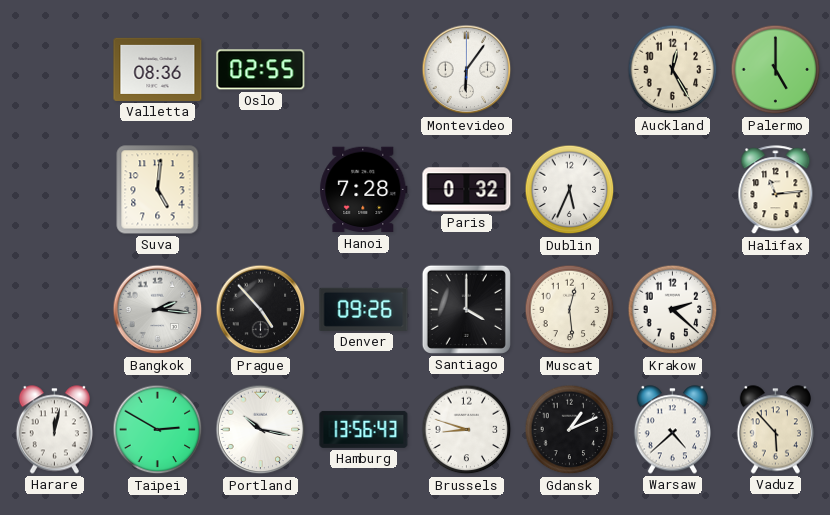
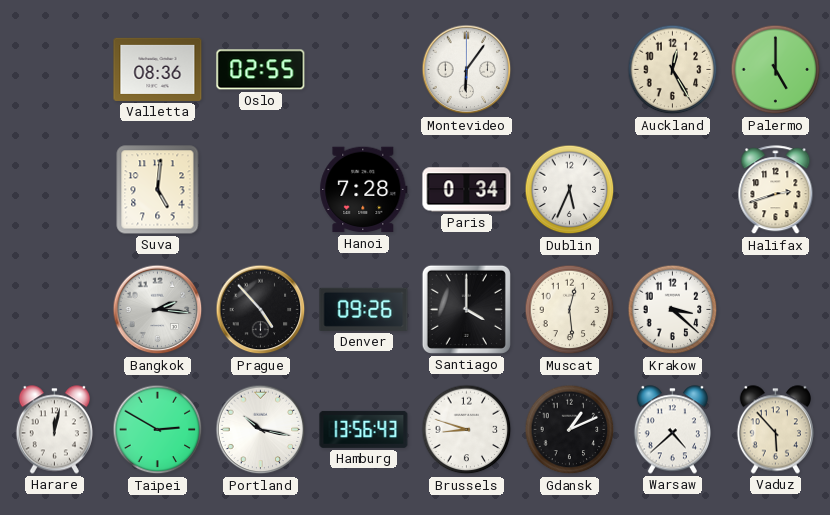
Paris: 0:32 -> 0:34 (467, 190)
Halifax: 11:14 -> 2:42 (776, 190)
Krakow: 2:22 -> 3:22 (673, 310)
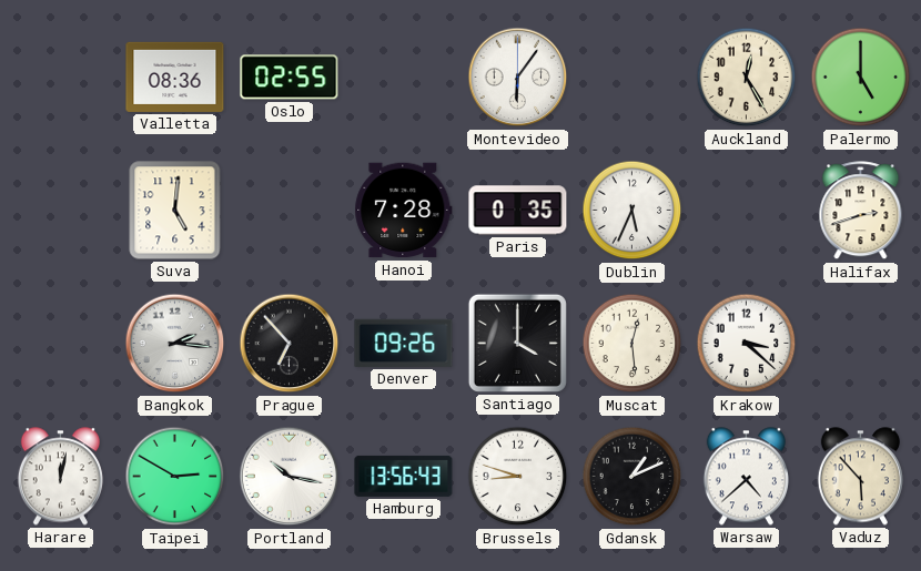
Paris: 0:34 -> 0:35 (518, 211)
Prague: 4:53 -> 6:53 (290, 344)
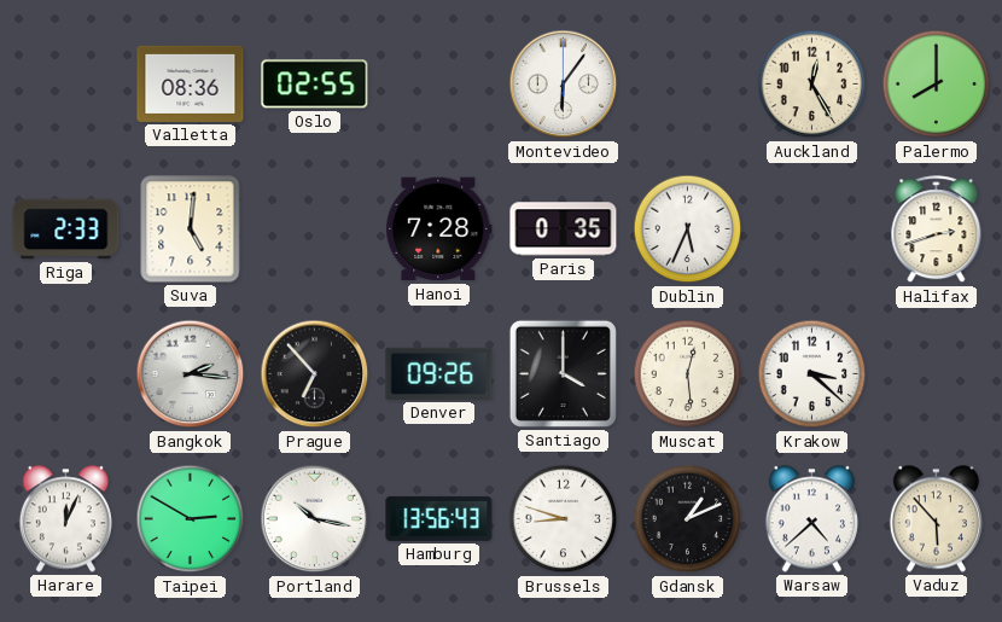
Palermo: 5:00 -> 8:00 (937, 85)
Riga: none -> 2:33 (66, 229)
Harare: 12:02 -> 12:04 (65, 519)
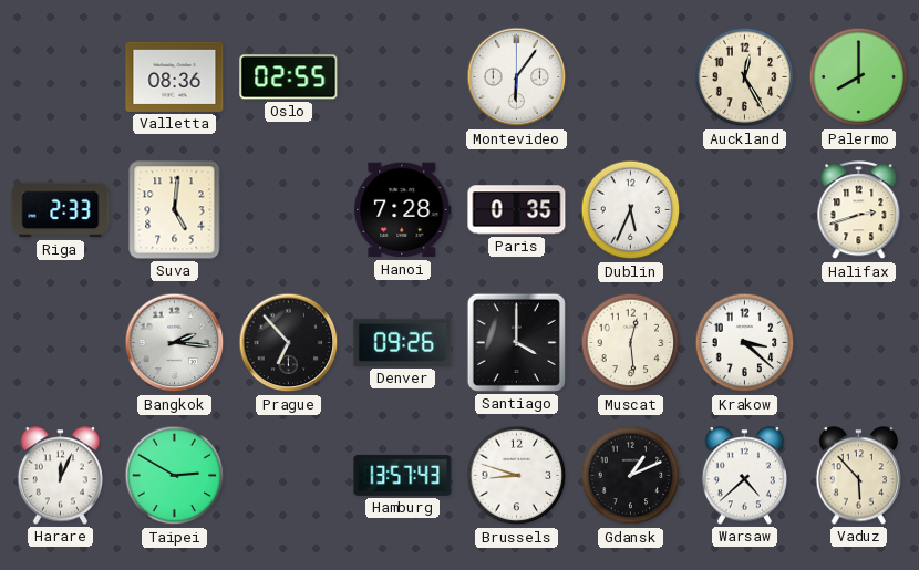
Portland: 10:17 -> none (315, 519)
Hamburg: 13:56 -> 13:57 (403, 475)
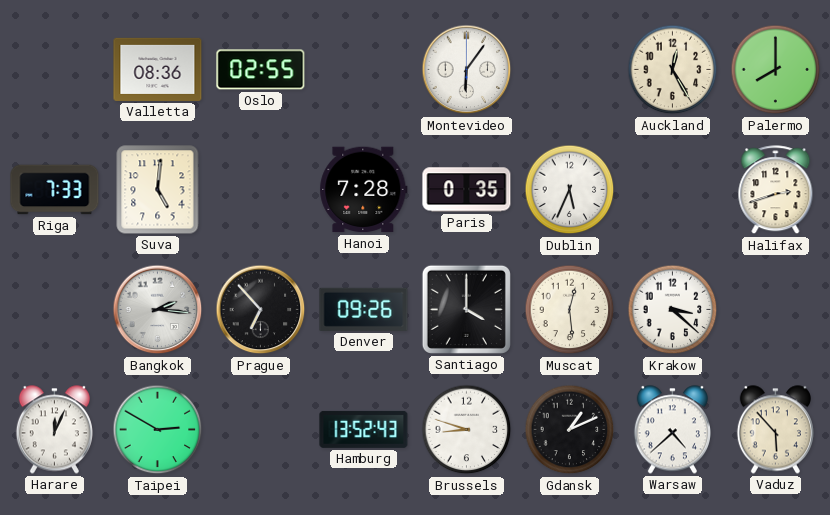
Riga: 2:33 -> 7:33 (55, 190)
Hamburg: 13:57 -> 13:52 (364, 429)
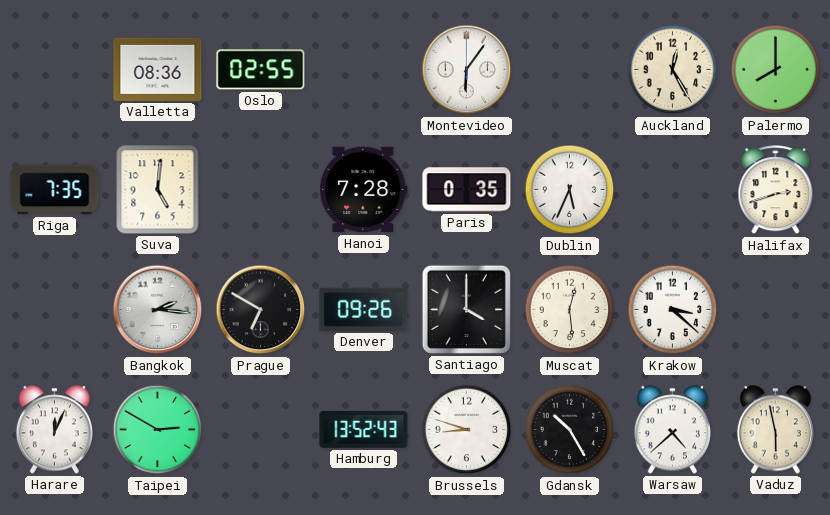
Riga: 7:33 -> 7:35 (55, 190)
Prague: 6:53 -> 6:50 (261, 310)
Gdansk: 1:11 -> 10:25 (570, 430)
Vaduz: 5:53 -> 5:58 (775, 430)
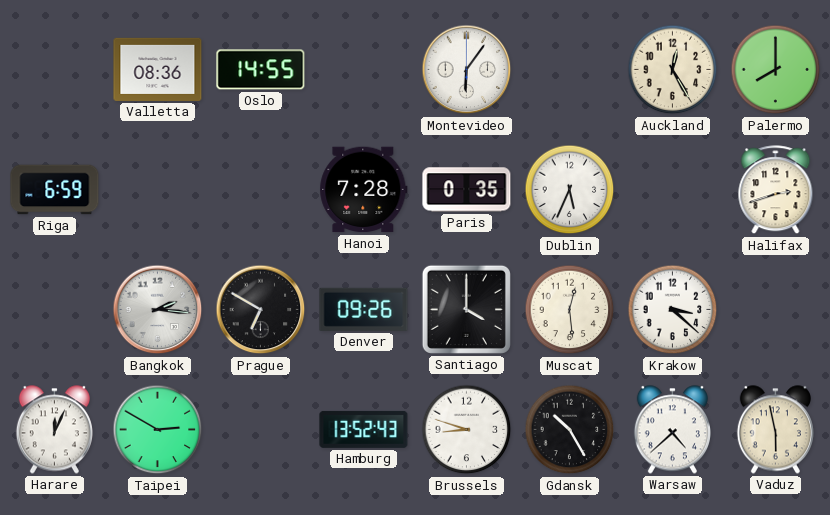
Oslo: 02:55 -> 14:55 (261, 70)
Riga: 7:35 -> 6:59 (55, 190)
Suva: 5:01 -> none (158, 190)
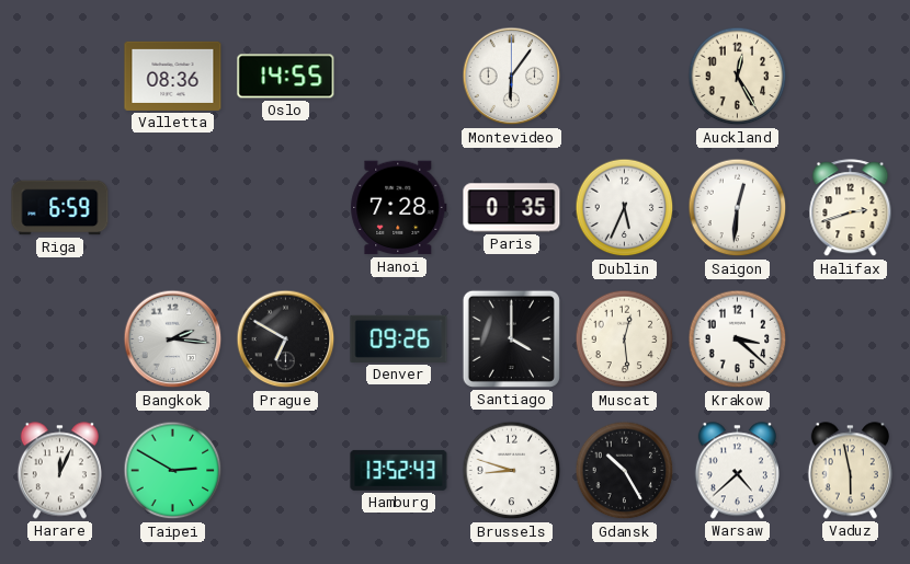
Palermo: 8:00 -> none (776, 70)
Saigon: none -> 12:31 (738, 208)
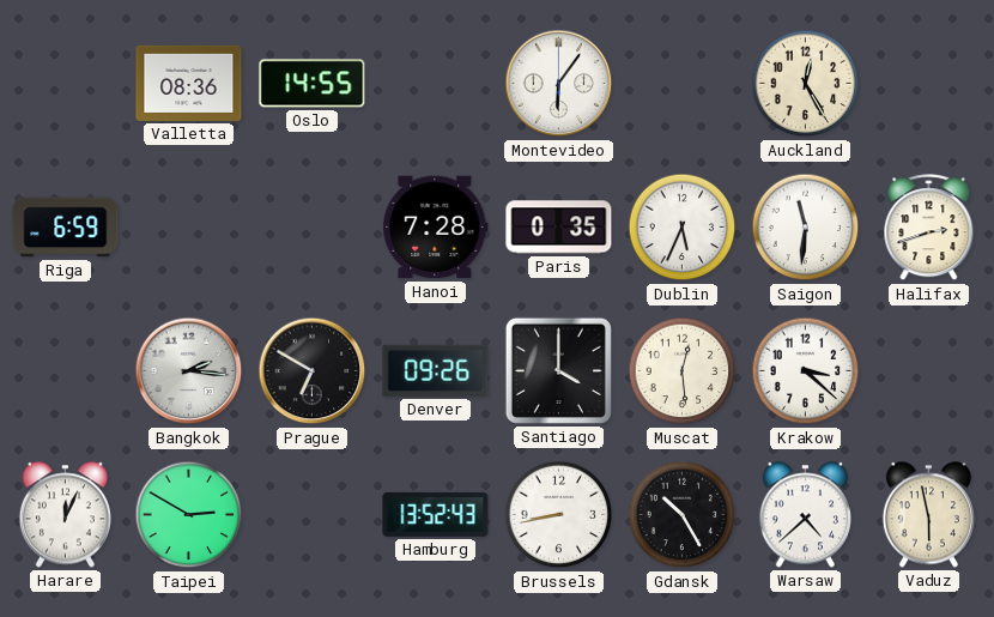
Saigon: 12:31 -> 11:31 (806, 228)
Brussels: 8:48 -> 8:43 (559, 515)
